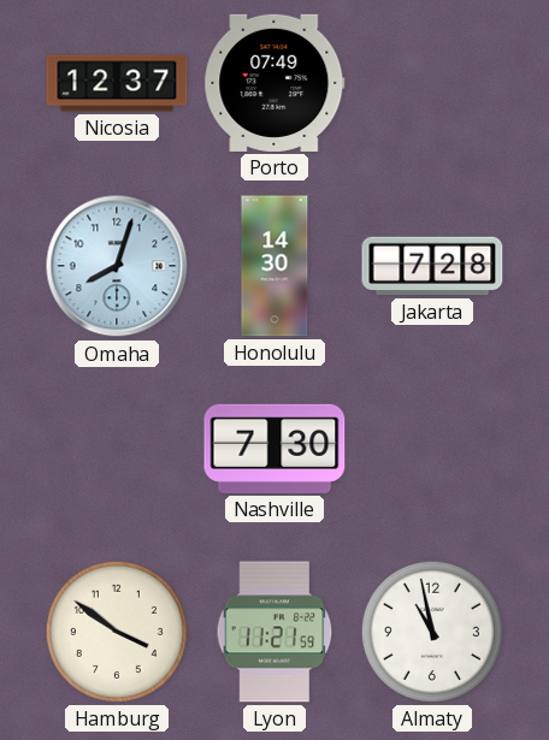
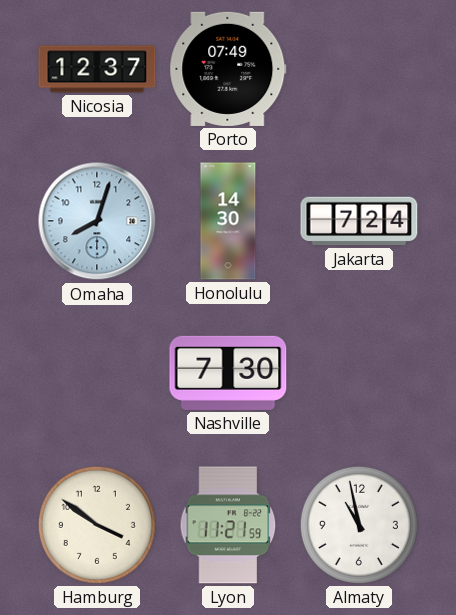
Jakarta: 7:28 -> 7:24 (359, 221)
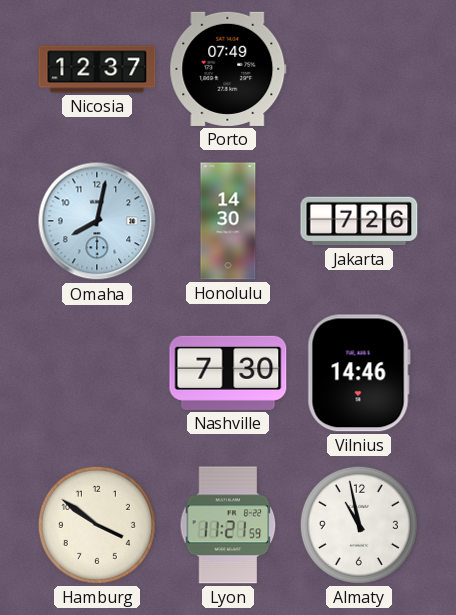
Omaha: 8:03 -> 8:02 (97, 221)
Jakarta: 7:24 -> 7:26 (359, 221)
Vilnius: none -> 14:46 (359, 373)
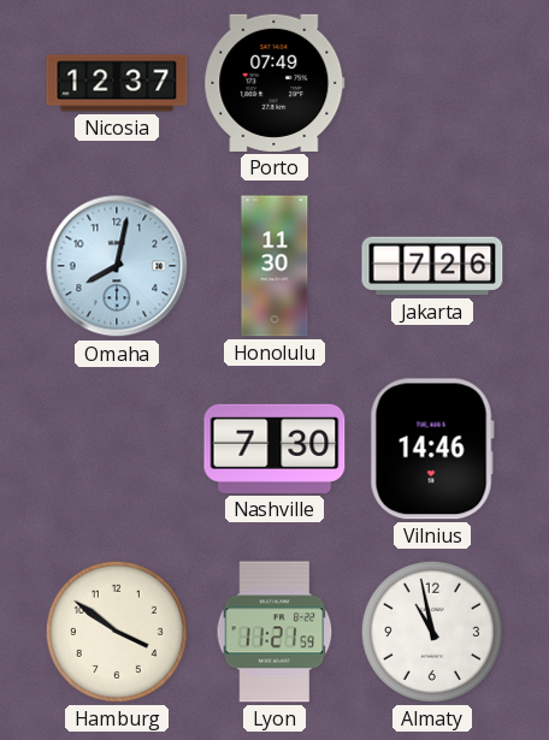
Honolulu: 14:30 -> 11:30 (274, 266)
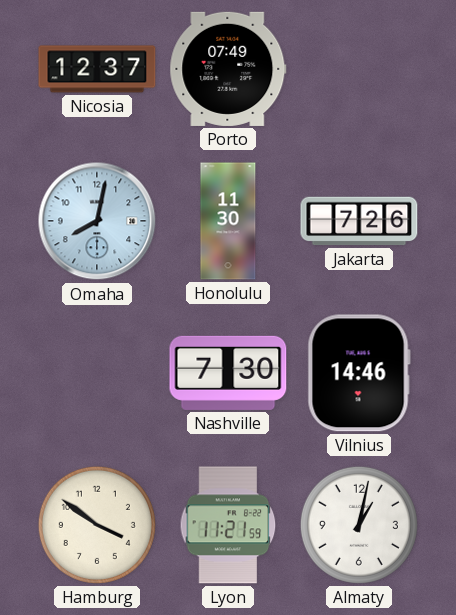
Almaty: 10:58 -> 1:02 (359, 525)
